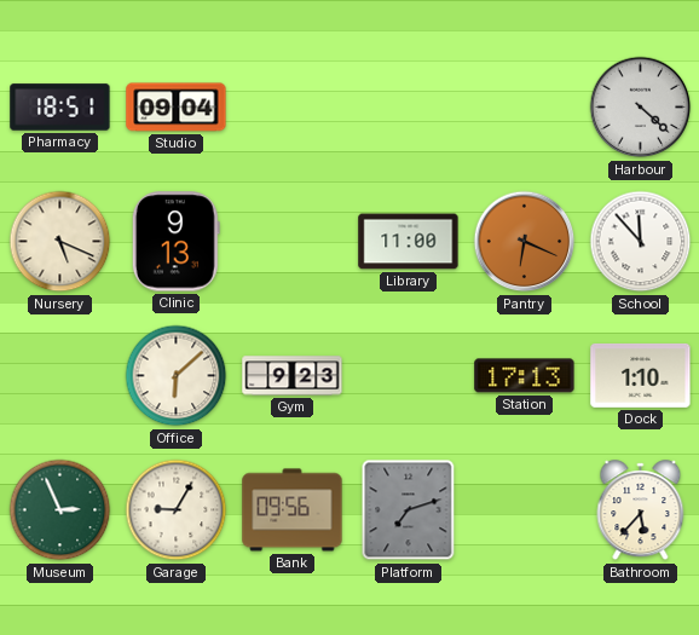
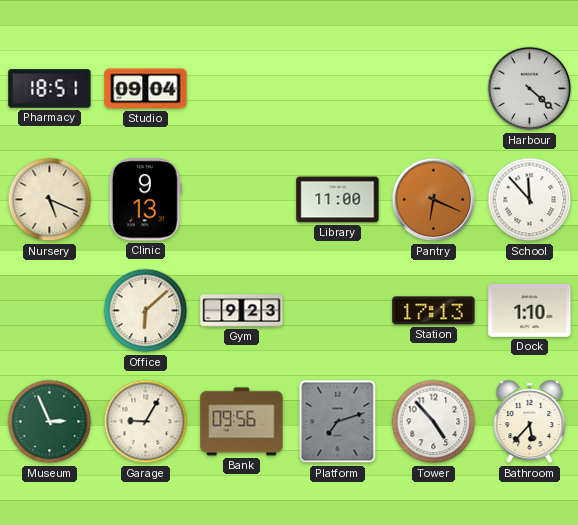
Tower: none -> 4:53 (434, 422)
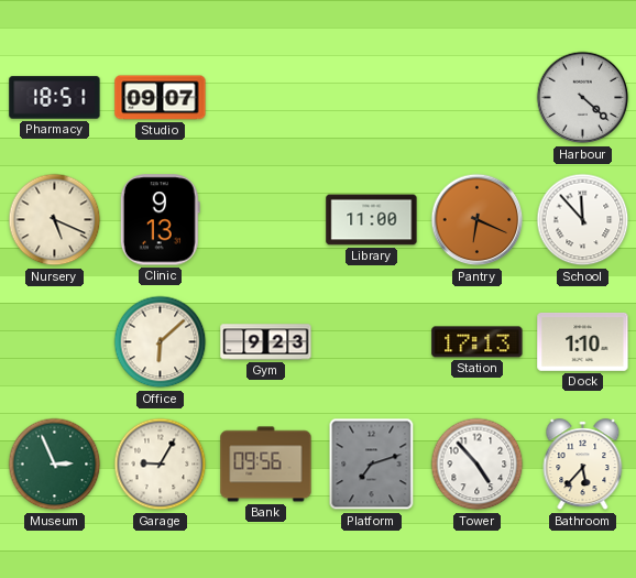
Studio: 09:04 -> 09:07 (161, 98)
